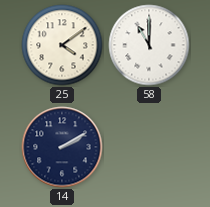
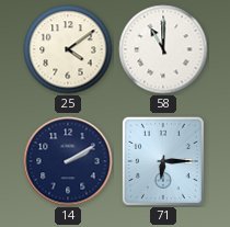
71: none -> 6:15 (163, 161)
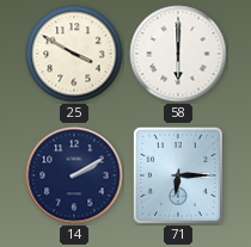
25: 4:09 -> 3:50 (74, 54)
58: 11:00 -> 6:00 (178, 54)
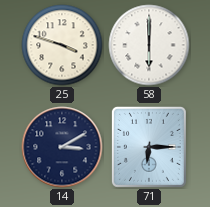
25: 3:50 -> 3:48 (62, 45)
14: 2:10 -> 3:10 (62, 147)
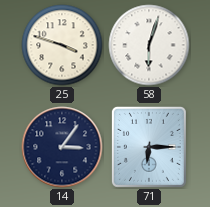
58: 6:00 -> 6:03 (149, 45)
14: 3:10 -> 3:06 (62, 147)
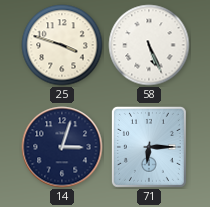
58: 6:03 -> 5:26 (149, 45)
14: 3:06 -> 3:03 (62, 147)
